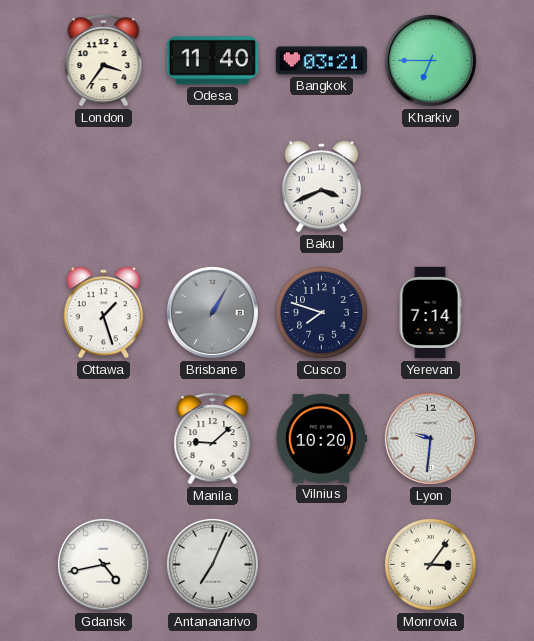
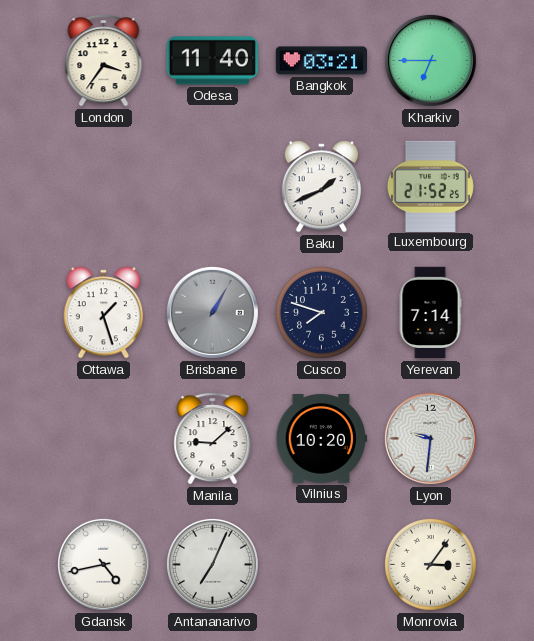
Baku: 3:41 -> 1:41 (322, 187)
Luxembourg: none -> 21:52 (430, 186)
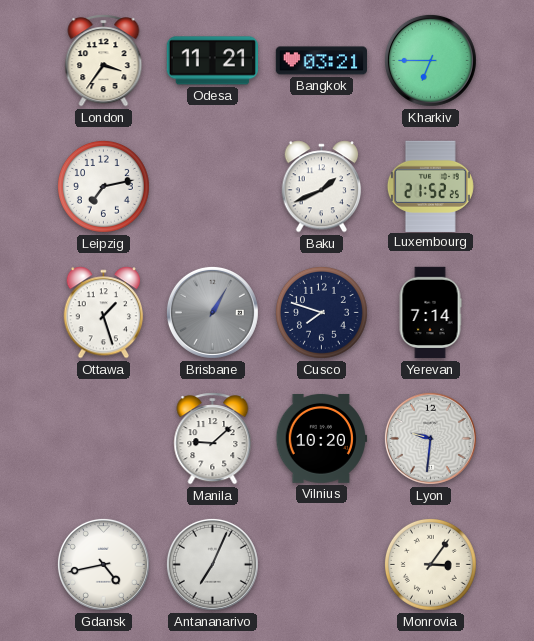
Odesa: 11:40 -> 11:21 (212, 61)
Leipzig: none -> 7:13 (103, 186)
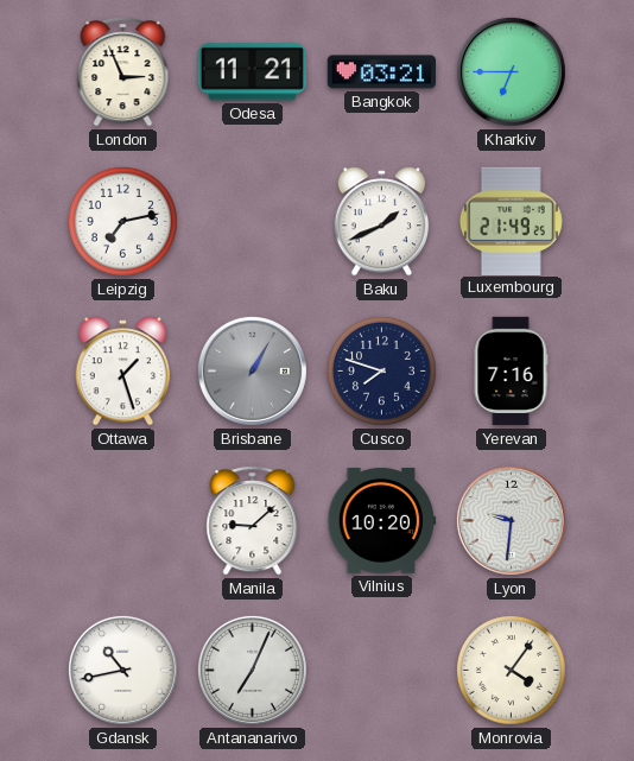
London: 3:36 -> 2:56 (123, 72)
Luxembourg: 21:52 -> 21:49 (511, 221)
Yerevan: 7:14 -> 7:16 (511, 372)
Gdansk: 4:43 -> 10:43 (122, 670)
Monrovia: 3:06 -> 4:06 (511, 670)
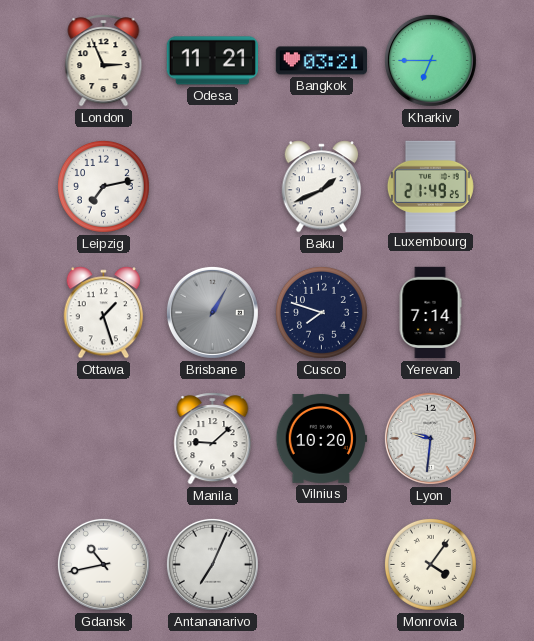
Yerevan: 7:16 -> 7:14 (430, 313)
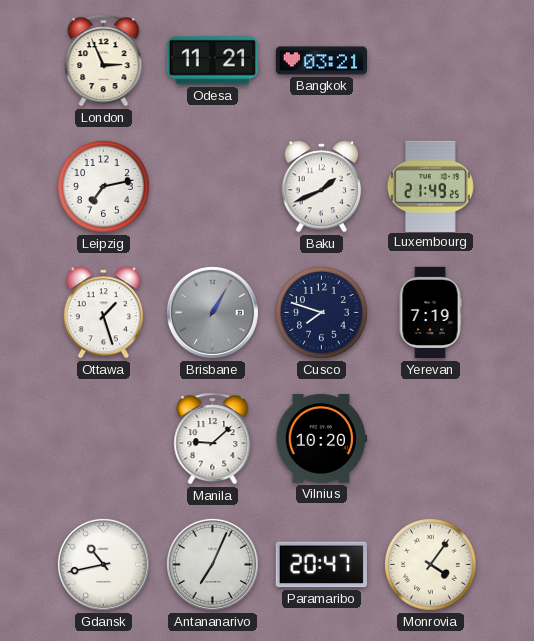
Kharkiv: 6:45 -> none (430, 60)
Yerevan: 7:14 -> 7:19 (430, 313)
Lyon: 9:31 -> none (430, 438)
Paramaribo: none -> 20:47 (321, 565)
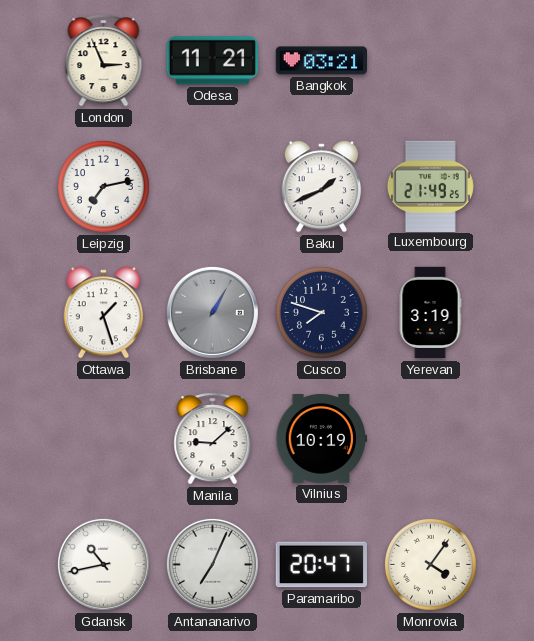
Yerevan: 7:19 -> 3:19 (430, 313)
Vilnius: 10:20 -> 10:19 (321, 438)
